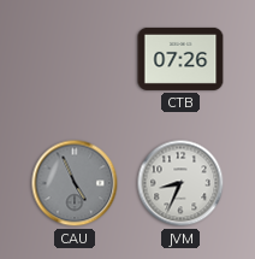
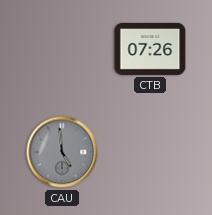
CAU: 4:56 -> 4:59 (62, 152)
JVM: 8:34 -> none (180, 183)
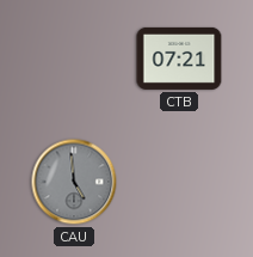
CTB: 07:26 -> 07:21 (179, 59)
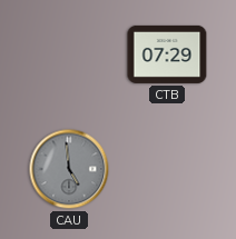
CTB: 07:21 -> 07:29 (167, 54)
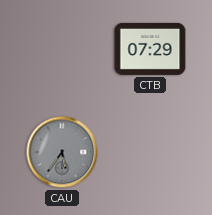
CAU: 4:59 -> 5:36 (62, 152)
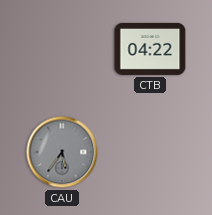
CTB: 07:29 -> 04:22 (150, 49)
